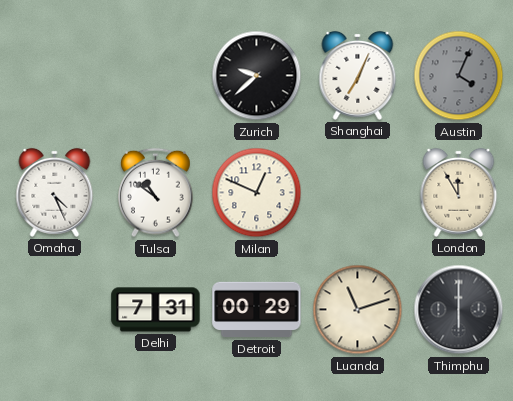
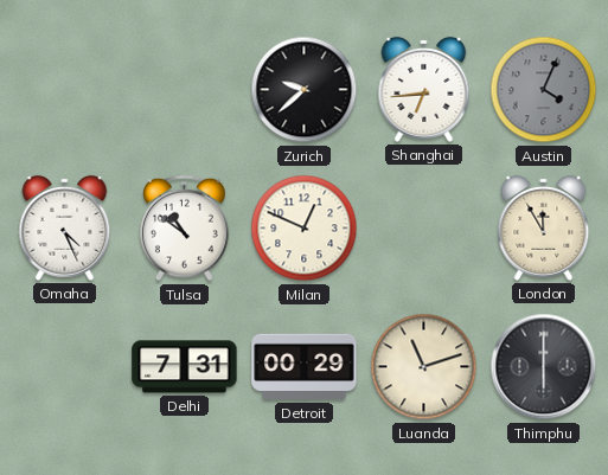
Shanghai: 7:04 -> 6:44 (424, 89)
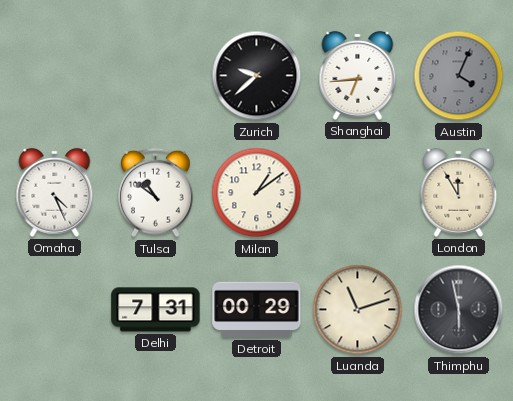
Milan: 12:49 -> 1:09 (257, 193)
Thimphu: 6:00 -> 5:58 (459, 310)
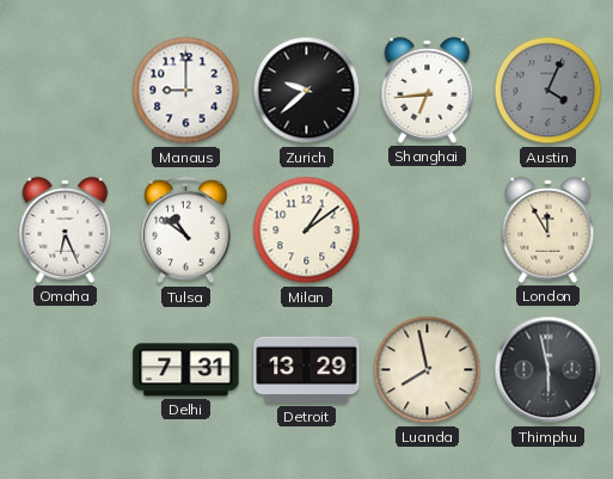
Manaus: none -> 9:00 (186, 91)
Omaha: 4:26 -> 6:26 (66, 229)
Detroit: 00:29 -> 13:29 (307, 370)
Luanda: 11:12 -> 7:58 (428, 370)
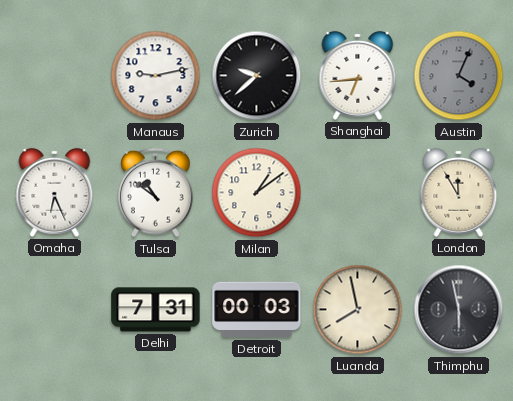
Manaus: 9:00 -> 9:13 (156, 76)
Detroit: 13:29 -> 00:03 (257, 310)
